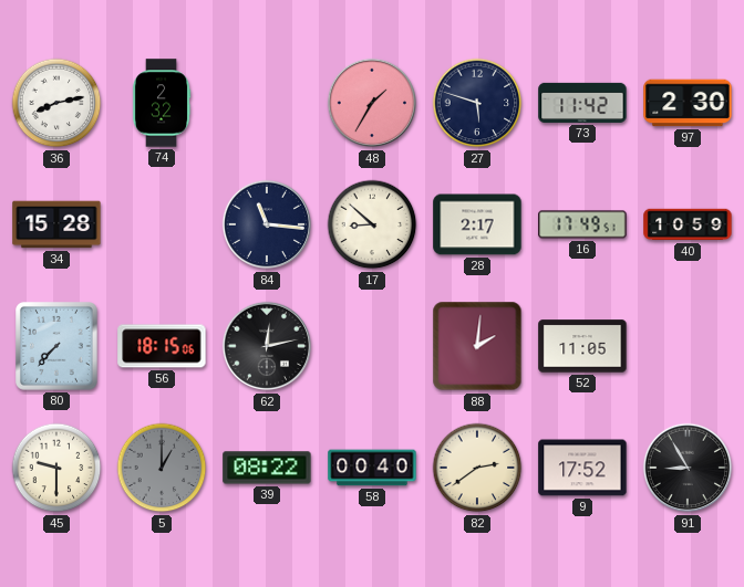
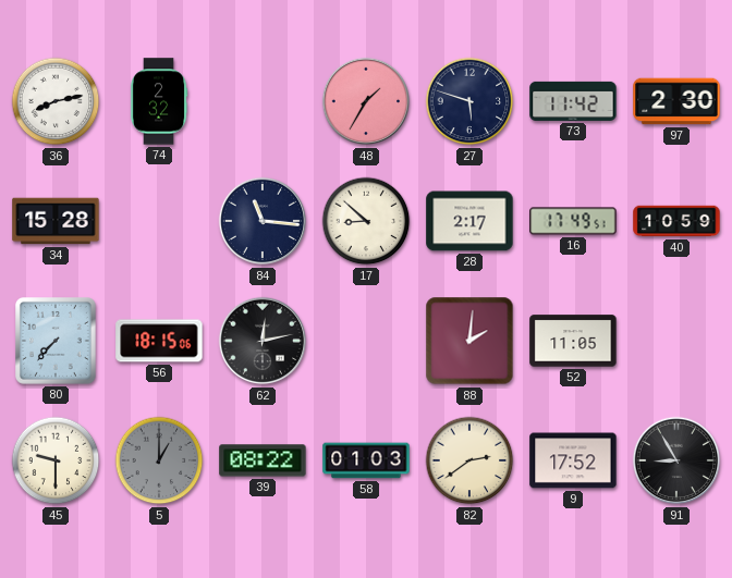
58: 00:40 -> 01:03 (366, 460)
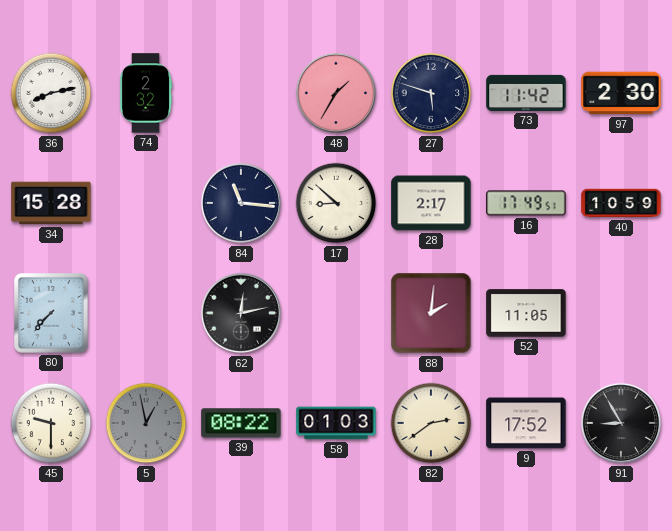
56: 18:15 -> none (159, 341)
5: 1:00 -> 12:58 (146, 423)
